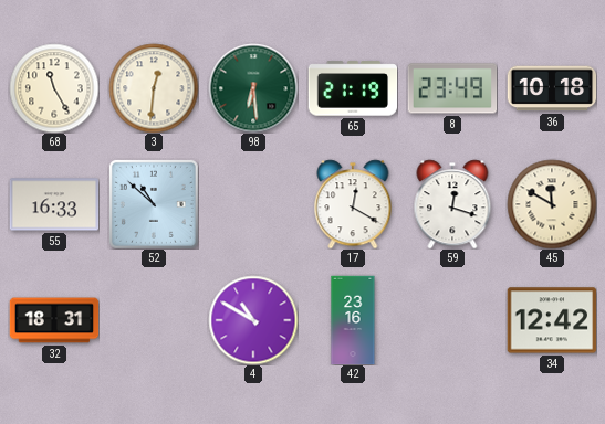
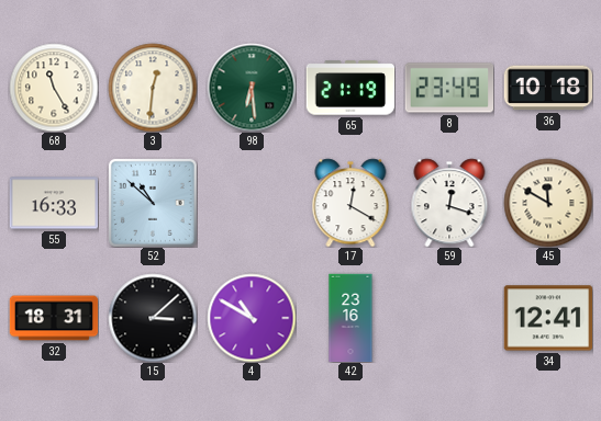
15: none -> 3:08 (153, 318)
34: 12:42 -> 12:41 (548, 318)
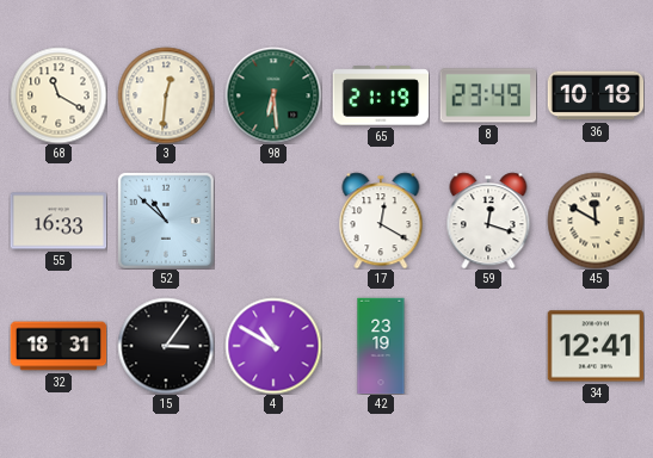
68: 11:25 -> 11:20 (58, 95)
15: 3:08 -> 3:06 (166, 346)
42: 23:16 -> 23:19 (381, 346)
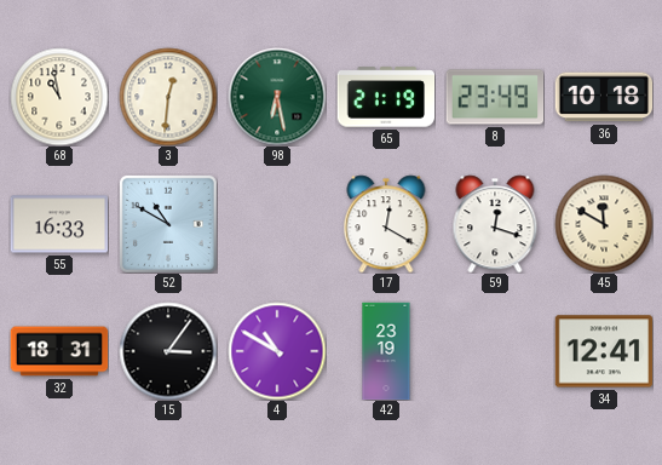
68: 11:20 -> 10:58 (59, 97)
98: 6:29 -> 6:28 (277, 97)
52: 10:52 -> 10:50 (168, 224)
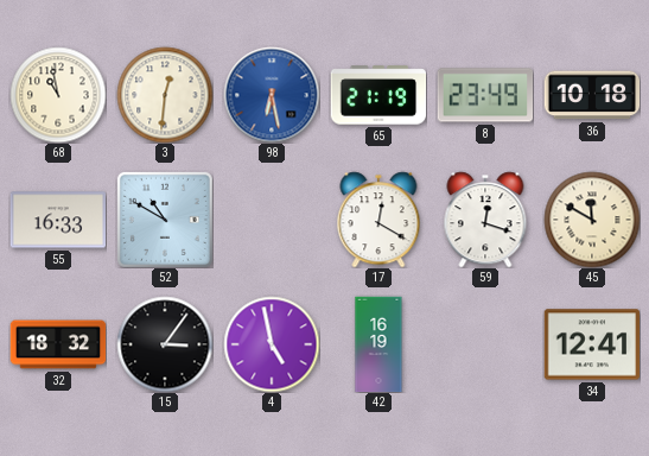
98 dial: green -> blue (272, 95)
32: 18:31 -> 18:32 (58, 344)
4: 10:50 -> 4:58 (272, 344)
42: 23:19 -> 16:19 (378, 344)
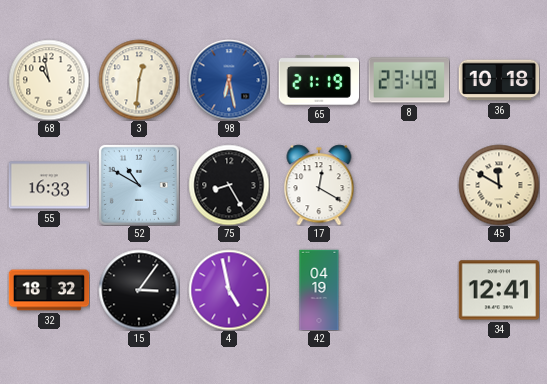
75: none -> 8:25 (229, 185)
59: 12:18 -> none (485, 220)
42: 16:19 -> 04:19 (319, 290)
